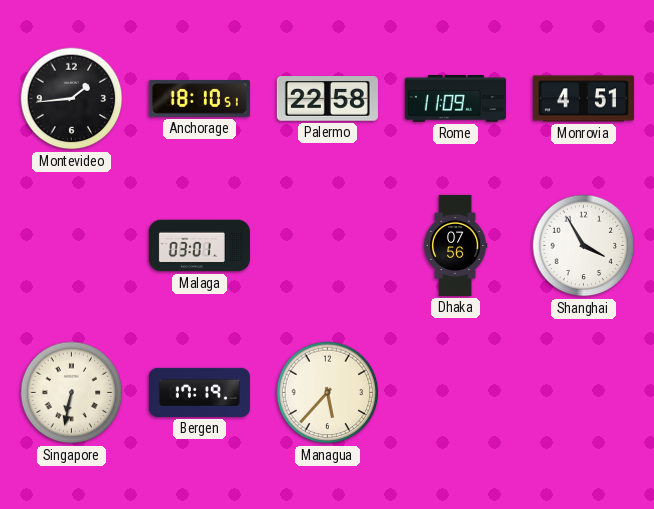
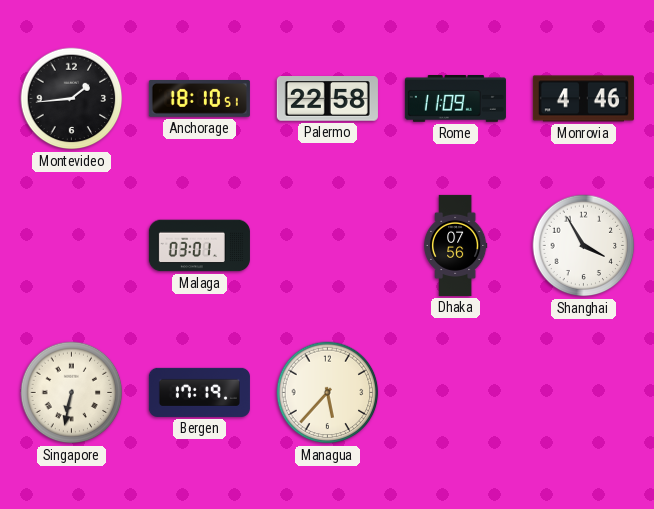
Monrovia: 4:51 -> 4:46 (583, 99)
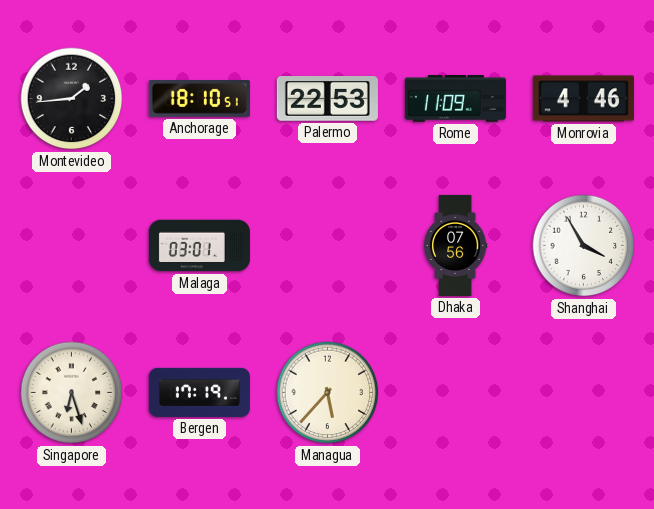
Palermo: 22:58 -> 22:53 (327, 99)
Singapore: 6:32 -> 6:27 (72, 393)
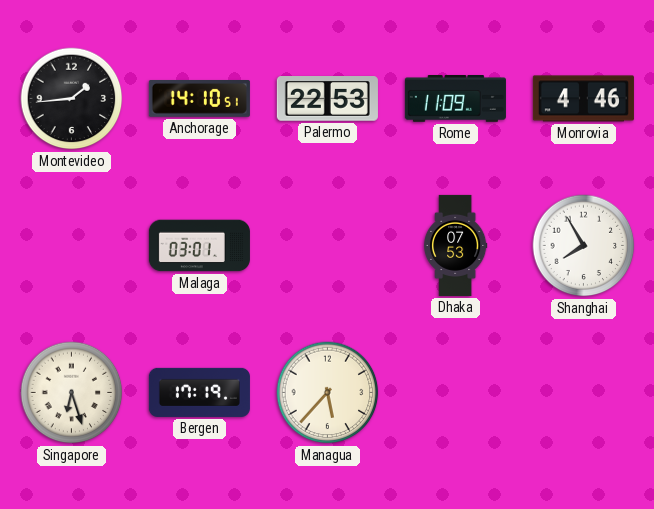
Anchorage: 18:10 -> 14:10 (199, 99)
Dhaka: 07:56 -> 07:53 (455, 245)
Shanghai: 3:55 -> 7:55 (584, 246)
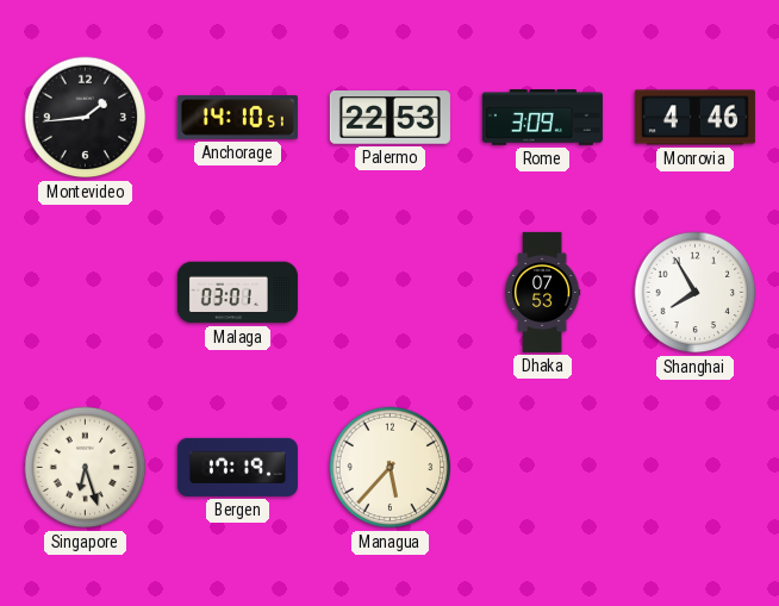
Rome: 11:09 -> 3:09 (542, 118)
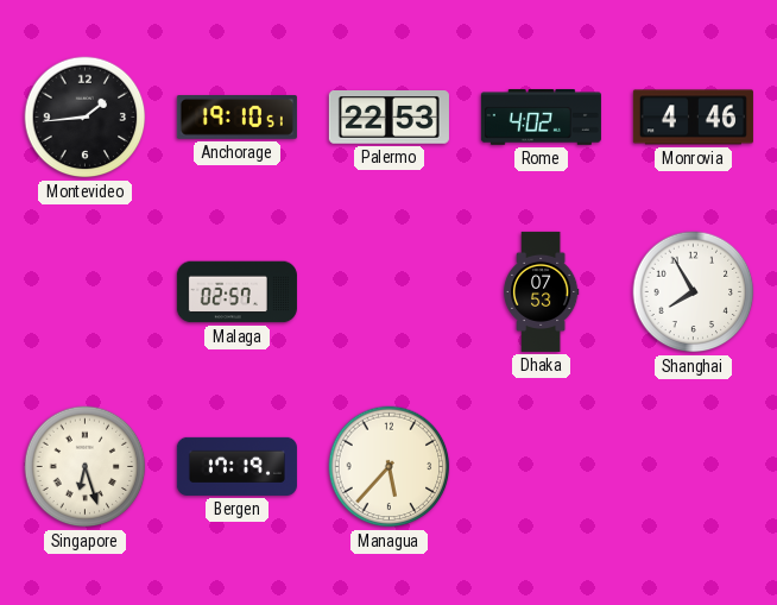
Anchorage: 14:10 -> 19:10 (236, 118)
Rome: 3:09 -> 4:02 (541, 118)
Malaga: 03:01 -> 02:57 (236, 292)
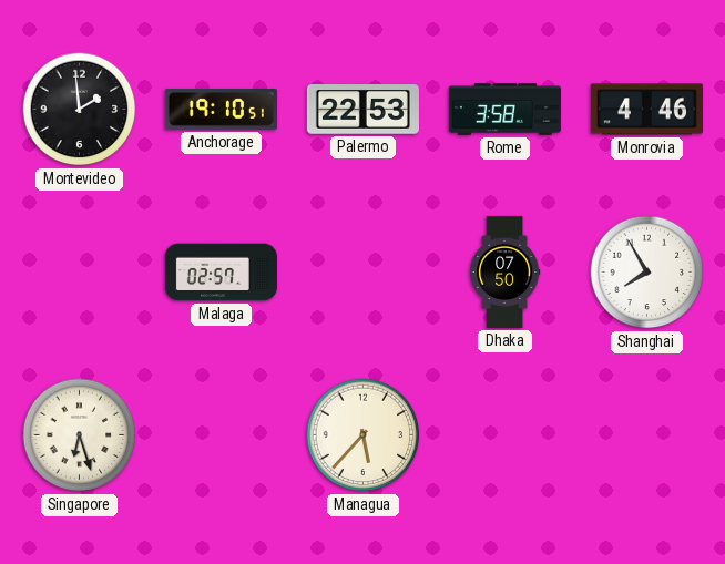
Montevideo: 1:44 -> 1:59 (80, 110)
Rome: 4:02 -> 3:58 (504, 110)
Dhaka: 07:53 -> 07:50 (504, 271)
Bergen: 17:19 -> none (236, 466)
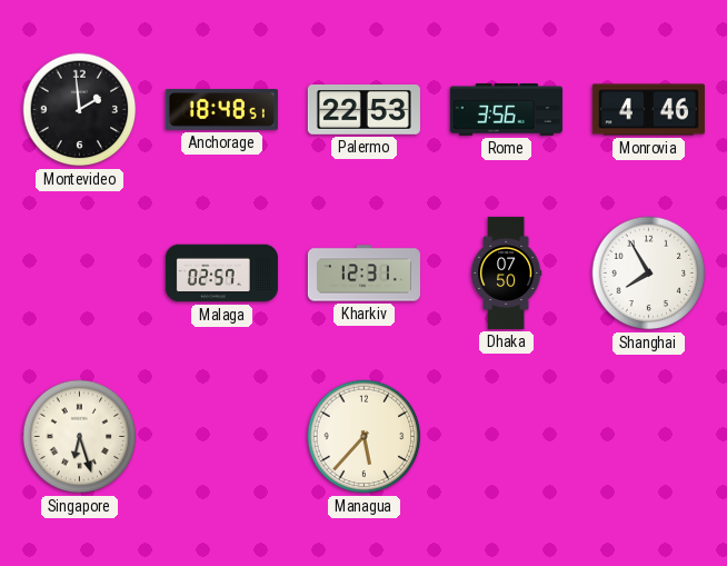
Anchorage: 19:10 -> 18:48 (221, 110)
Rome: 3:58 -> 3:56 (506, 110)
Kharkiv: none -> 12:31 (363, 274)
